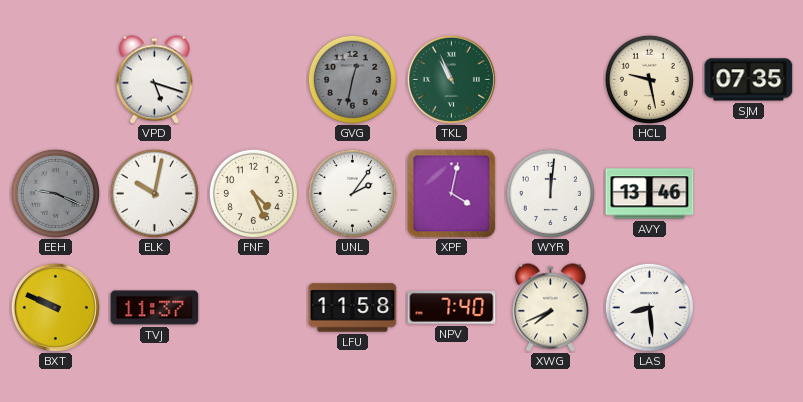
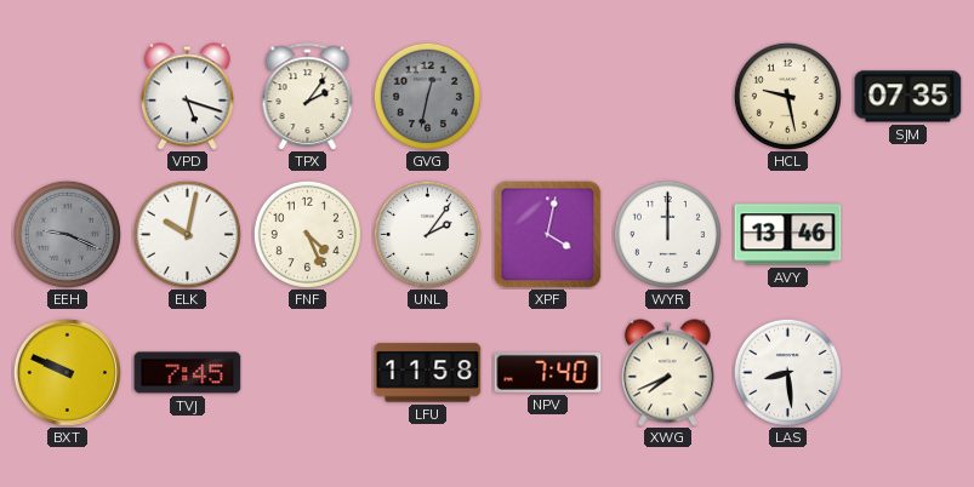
TPX: none -> 2:06 (308, 97)
TKL: 10:56 -> none (451, 79)
WYR: 12:01 -> 12:00 (667, 234)
TVJ: 11:37 -> 7:45 (188, 373)
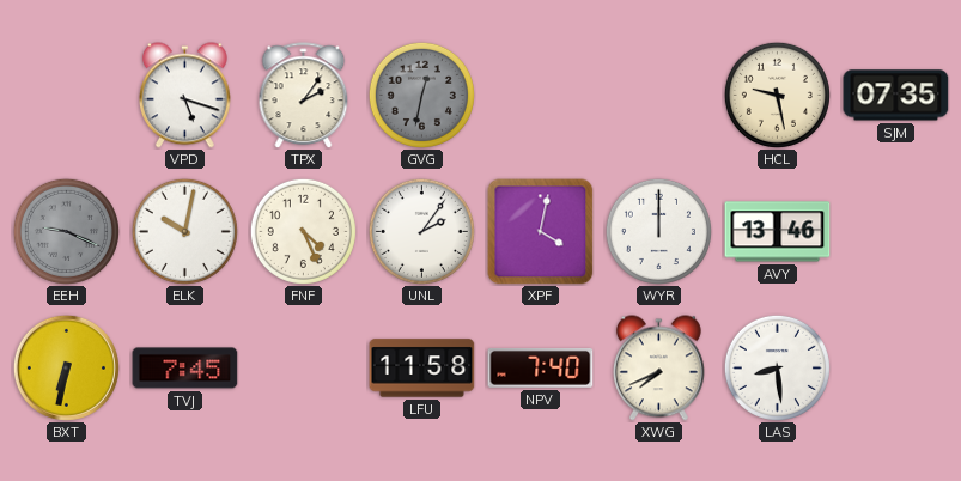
BXT: 9:49 -> 6:32 (66, 367)
